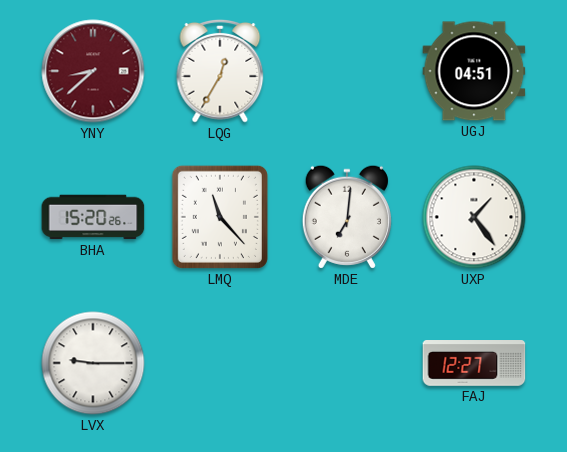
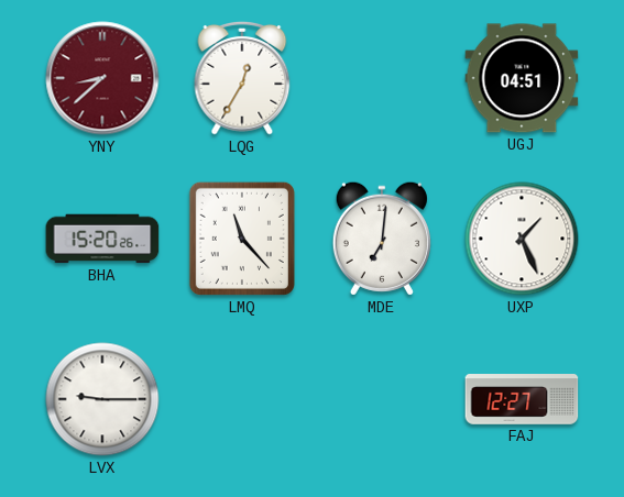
UXP: 1:24 -> 1:26 (522, 239)
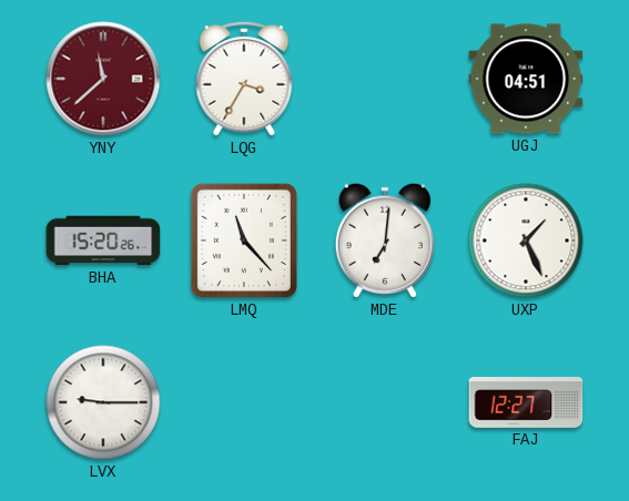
YNY: 8:38 -> 11:38 (103, 79)
LQG: 12:35 -> 3:35 (244, 79)
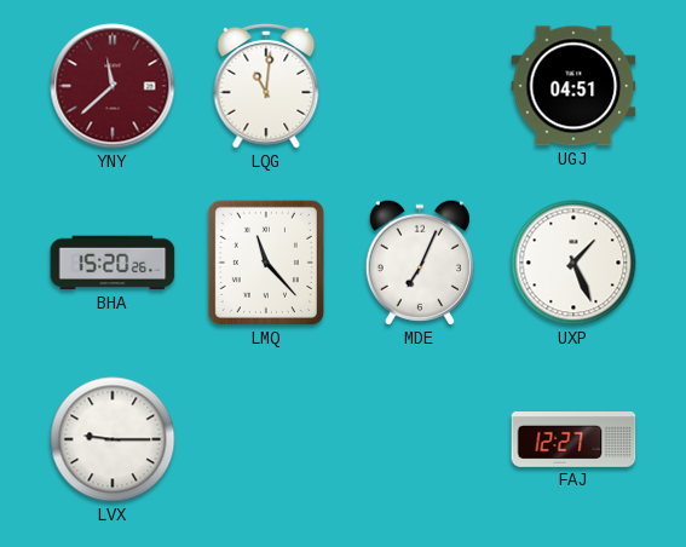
LQG: 3:35 -> 11:01 (266, 86)
MDE: 7:01 -> 7:04 (420, 263)
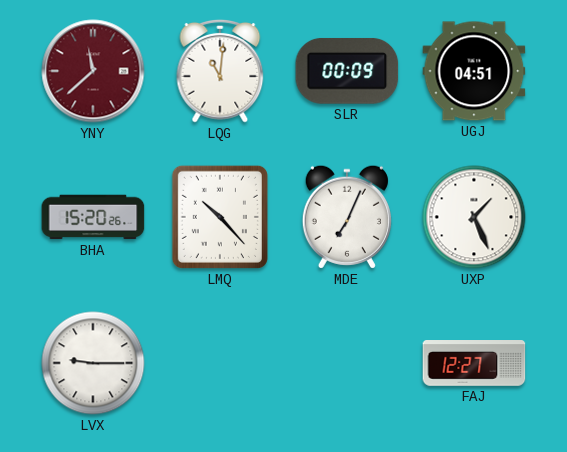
SLR: none -> 00:09 (347, 71)
LMQ: 11:23 -> 10:23 (220, 217)
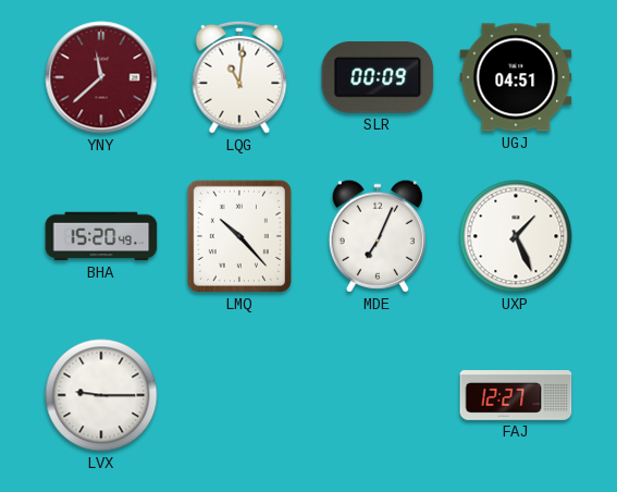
BHA: 15:20:26 -> 15:20:49 (101, 236)
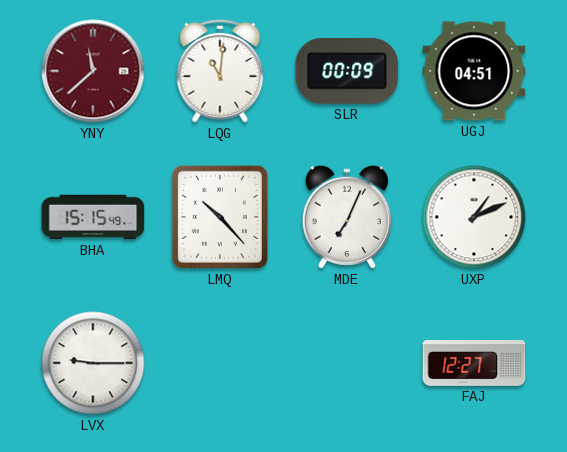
BHA: 15:20 -> 15:15 (93, 217)
UXP: 1:26 -> 1:11 (474, 217)
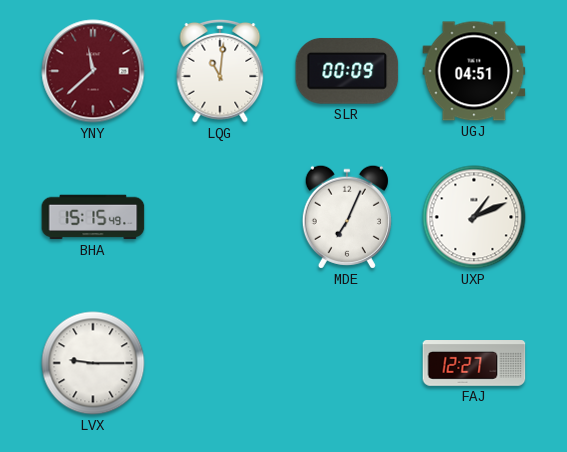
LMQ: 10:23 -> none (220, 217)
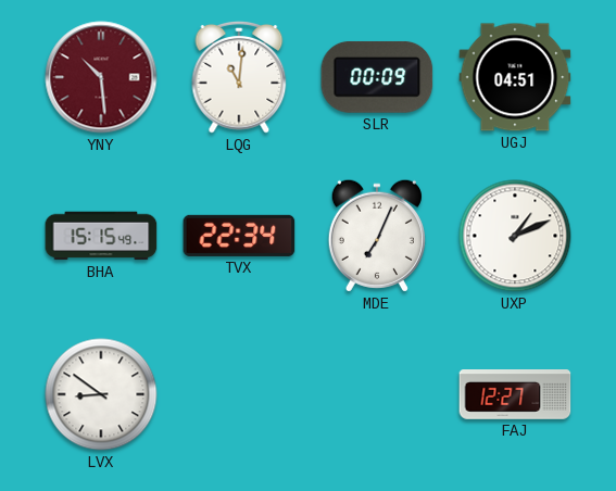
YNY: 11:38 -> 10:29 (101, 77)
TVX: none -> 22:34 (239, 236)
LVX: 9:15 -> 8:51 (101, 394)
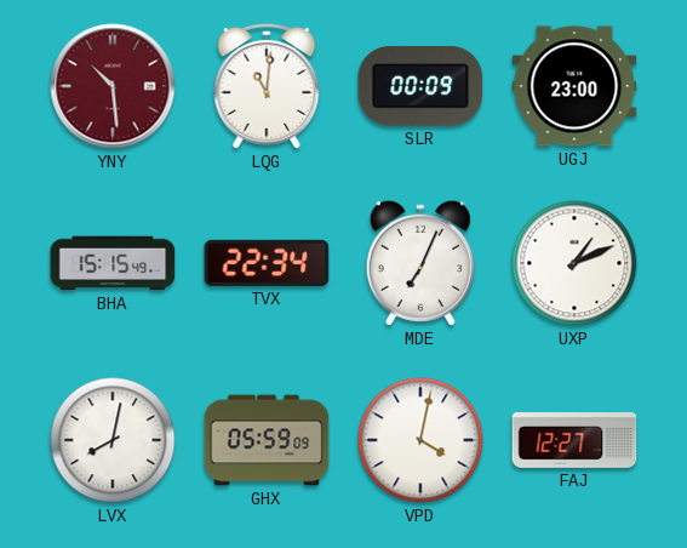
UGJ: 04:51 -> 23:00 (574, 86)
LVX: 8:51 -> 8:02 (113, 440)
GHX: none -> 05:59 (267, 440)
VPD: none -> 4:02 (420, 440)
